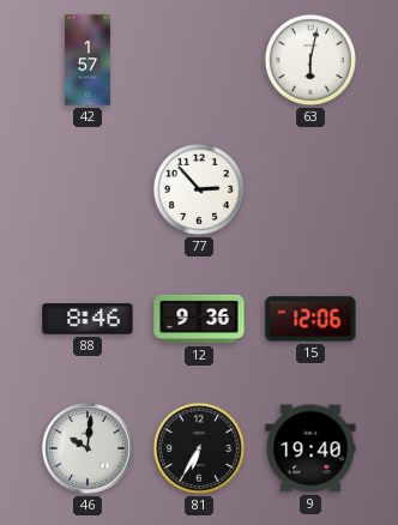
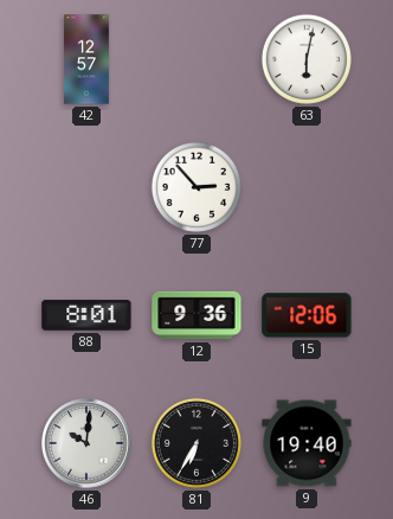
42: 1:57 -> 12:57 (86, 59)
88: 8:46 -> 8:01 (86, 315)
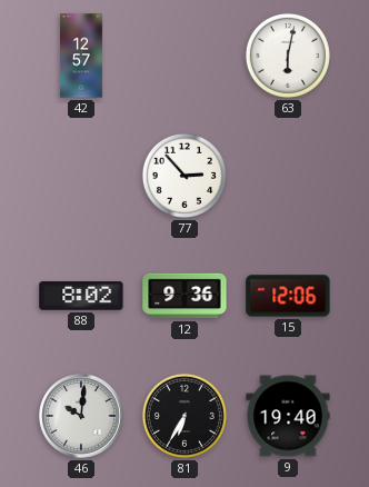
88: 8:01 -> 8:02 (81, 296)
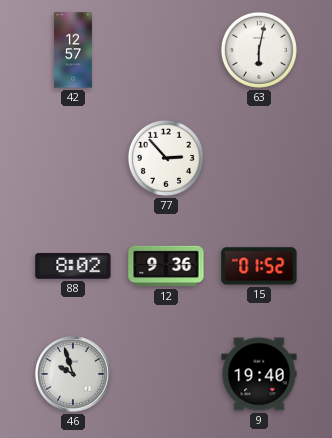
15: 12:06 -> 01:52 (259, 266)
46: 10:01 -> 9:57 (73, 374)
81: 6:35 -> none (184, 416)
